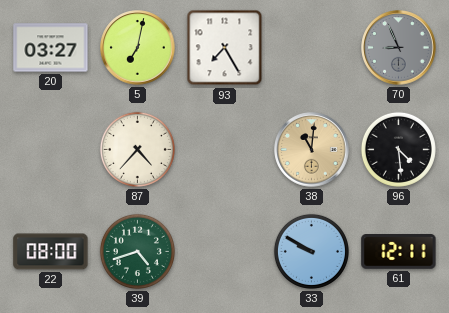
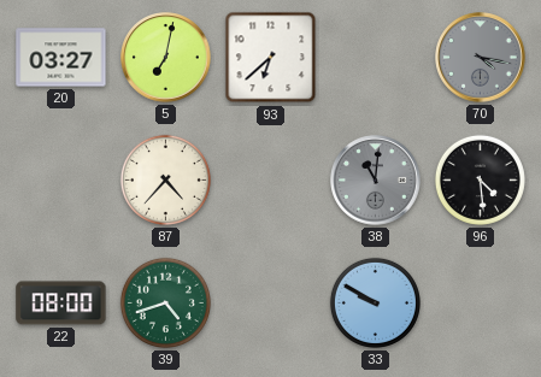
93: 7:25 -> 6:38 (271, 58)
70: 8:56 -> 4:17 (481, 58)
38 dial: champagne -> grey (376, 181)
61: 12:11 -> none (399, 252)
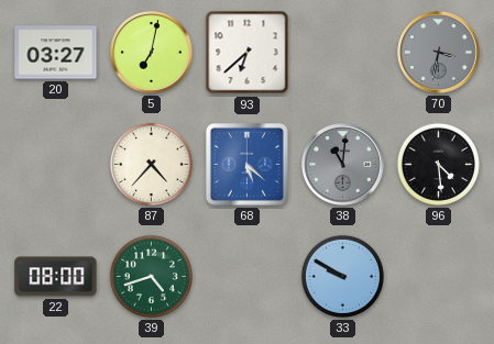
70: 4:17 -> 3:32 (439, 53)
68: none -> 5:22 (246, 164)
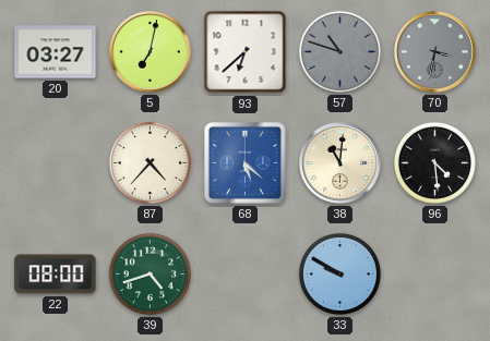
57: none -> 10:48 (339, 51)
38 dial: grey -> cream (340, 163)
